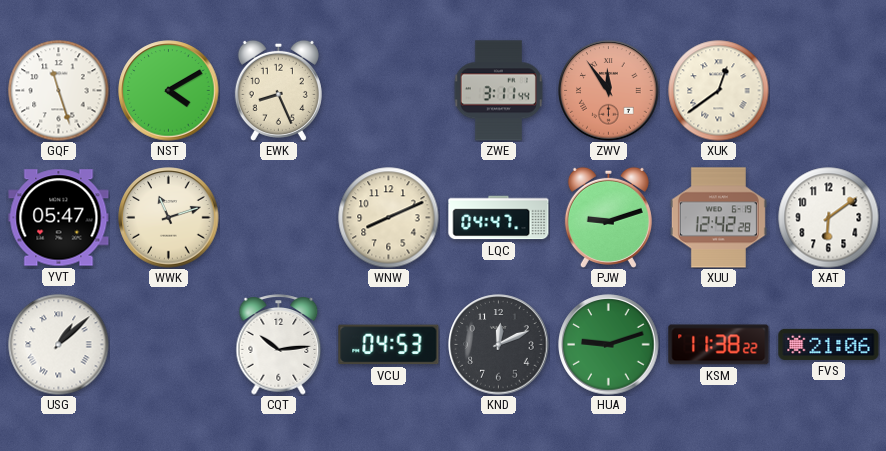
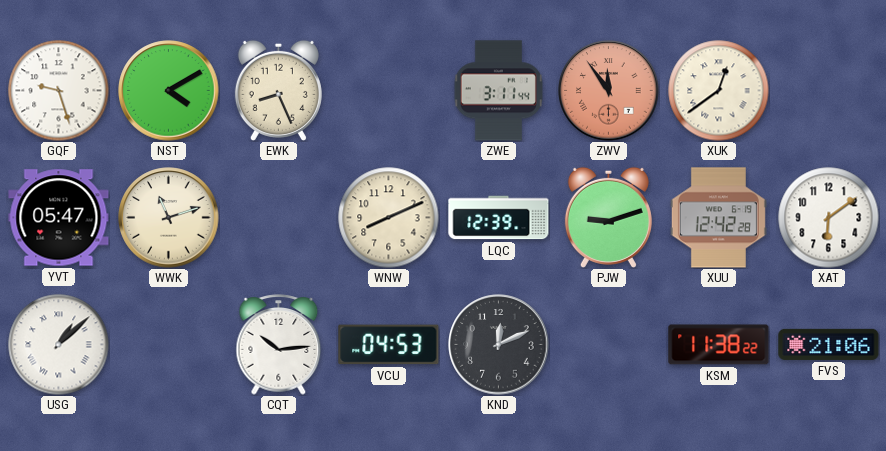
GQF: 11:27 -> 9:27 (59, 91)
LQC: 04:47 -> 12:39 (499, 218)
HUA: 9:12 -> none (609, 345)
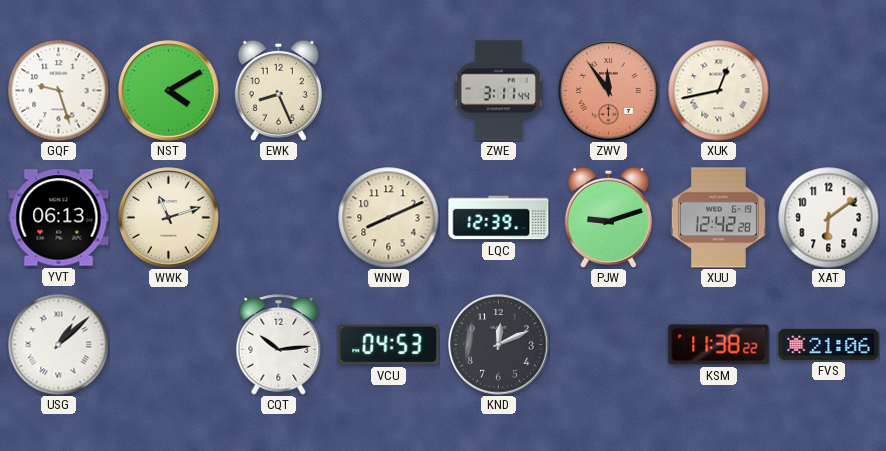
XUK: 12:39 -> 12:43 (719, 91)
YVT: 05:47 -> 06:13 (59, 218)
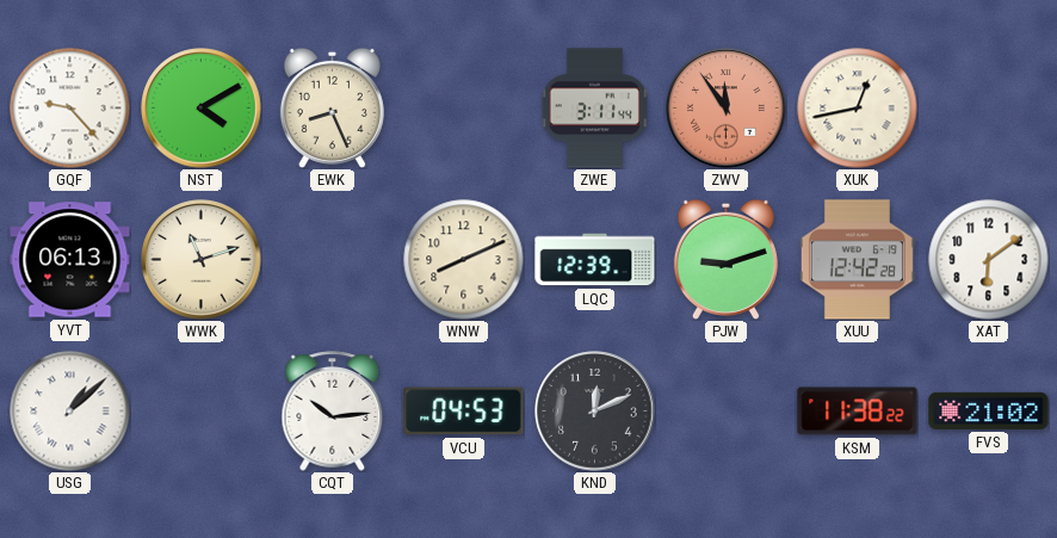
GQF: 9:27 -> 9:23 (70, 109)
FVS: 21:06 -> 21:02 (989, 410)
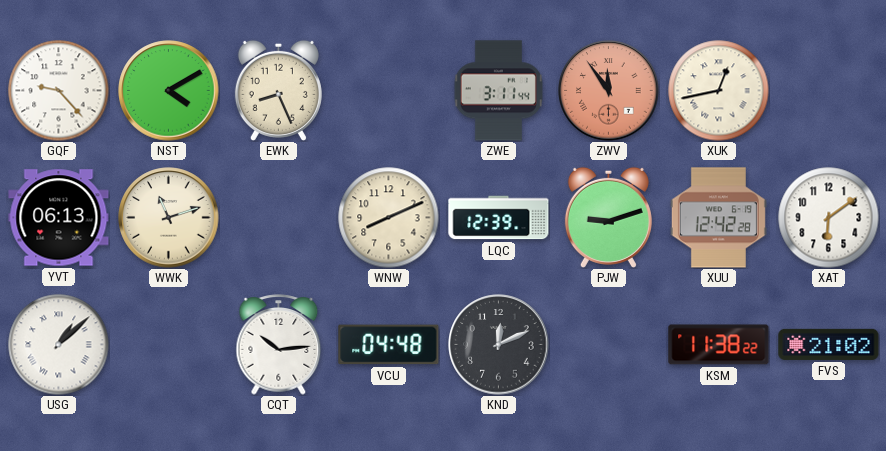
VCU: 04:53 -> 04:48 (389, 345)
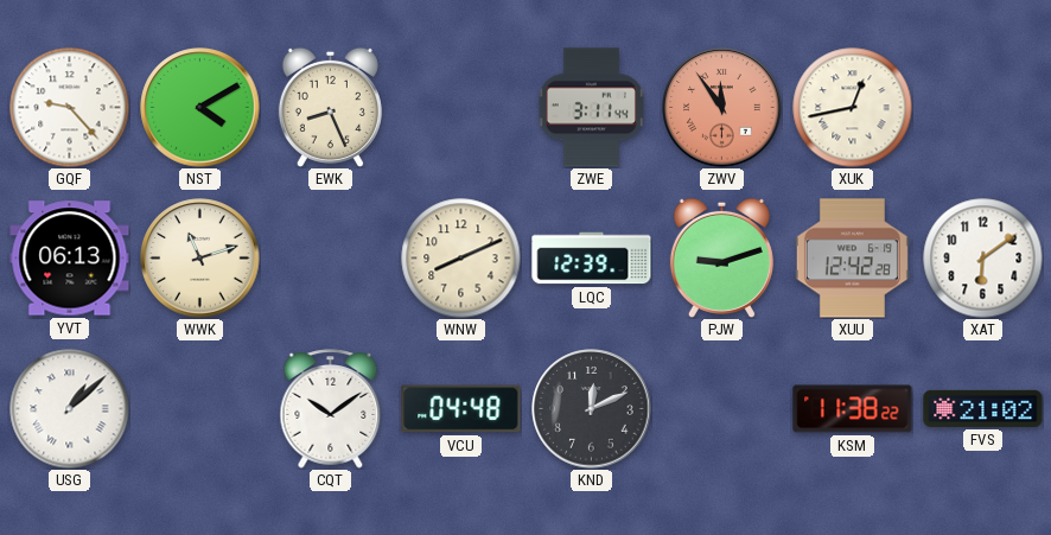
CQT: 10:14 -> 10:09 (331, 409)
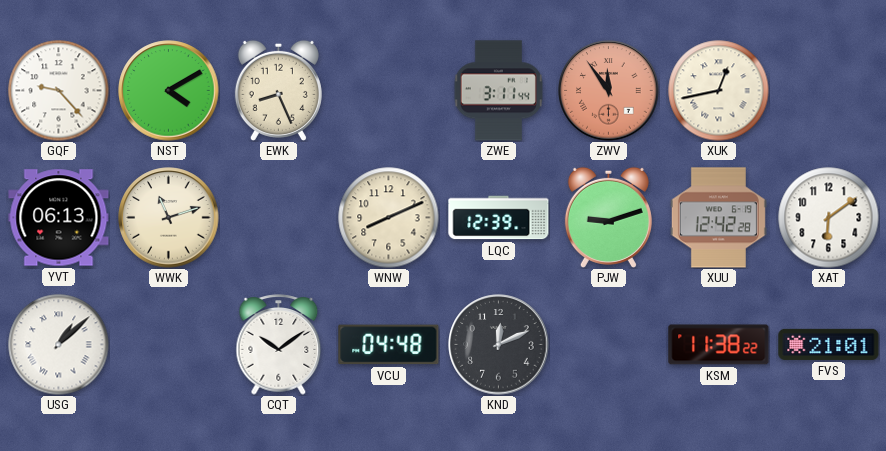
FVS: 21:02 -> 21:01 (829, 344)
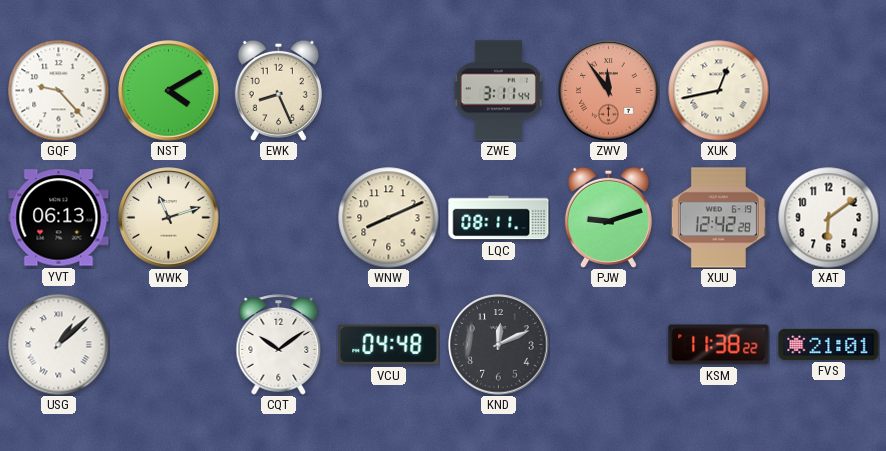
LQC: 12:39 -> 08:11 (499, 218)
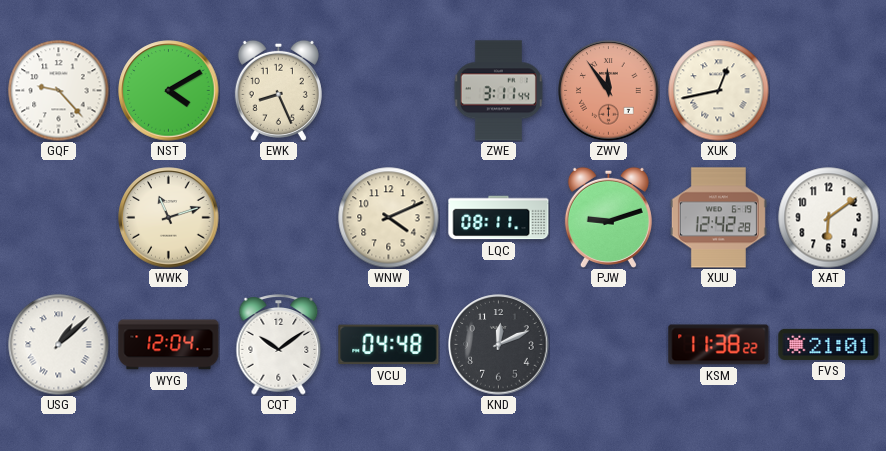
YVT: 06:13 -> none (59, 218)
WNW: 8:11 -> 4:11 (389, 218)
WYG: none -> 12:04 (169, 345)
